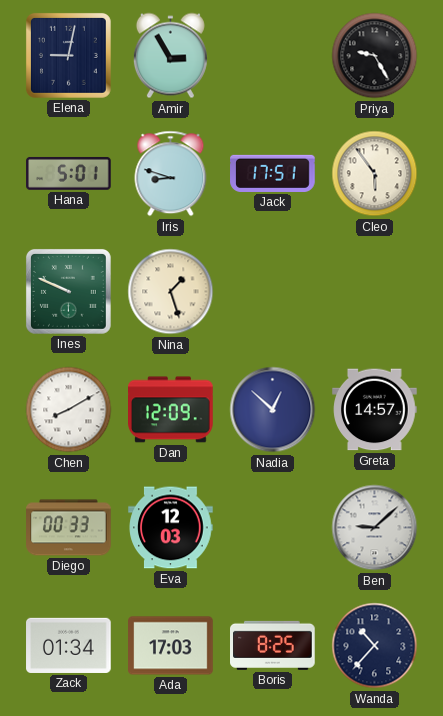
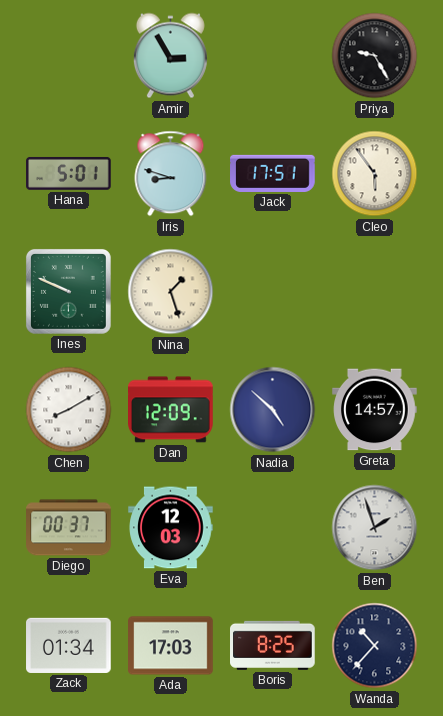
Elena: 9:02 -> none (68, 55)
Nadia: 12:52 -> 4:52 (273, 410)
Diego: 00:33 -> 00:37 (69, 528)
Ben: 9:08 -> 1:57 (375, 528)
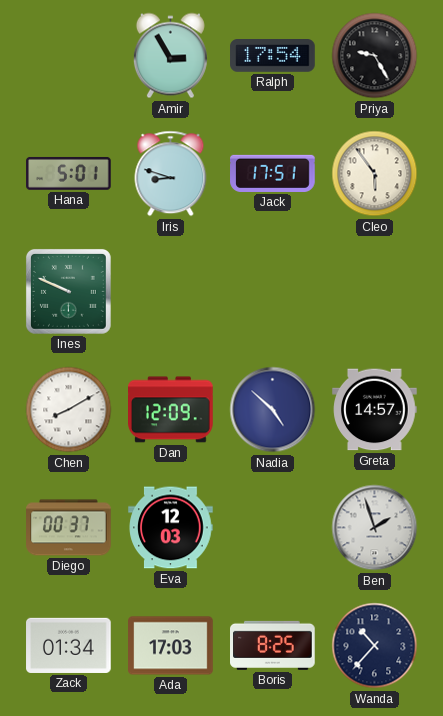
Ralph: none -> 17:54 (273, 56)
Nina: 1:27 -> none (171, 292)
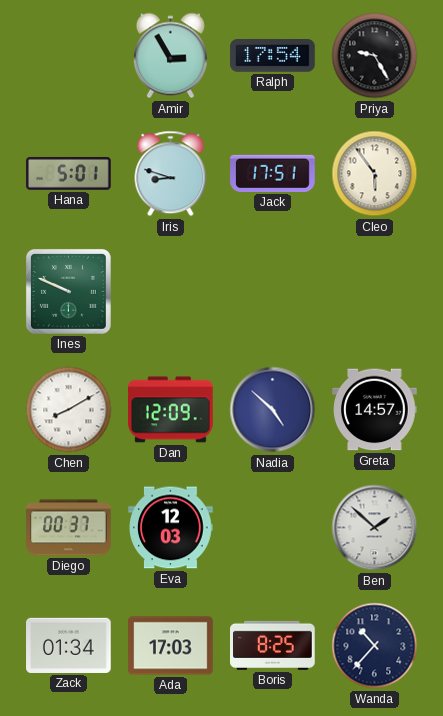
Ben: 1:57 -> 1:52 (375, 528)
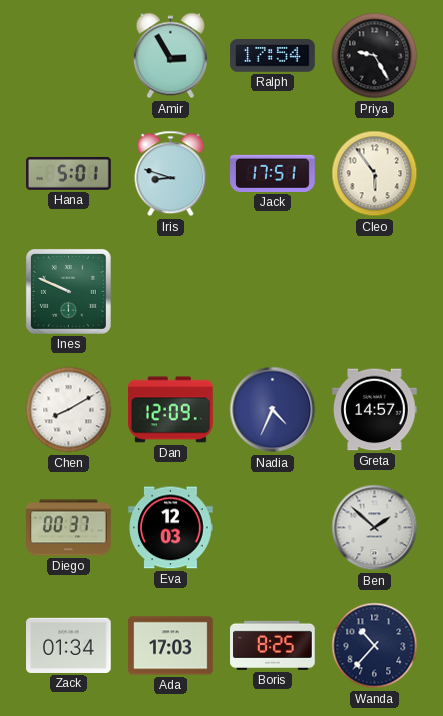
Nadia: 4:52 -> 4:34 (273, 410)
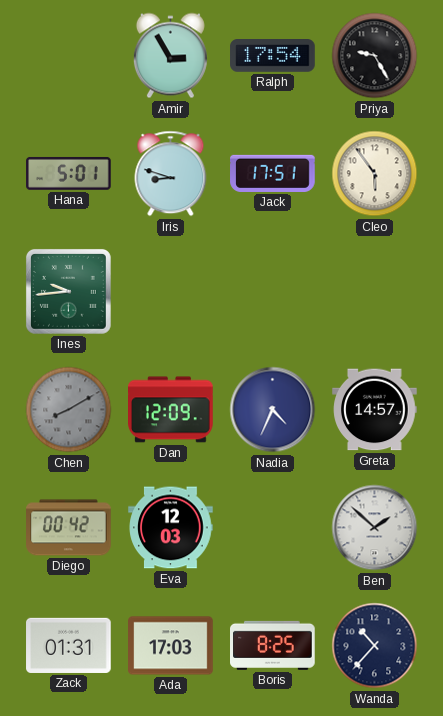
Ines: 9:49 -> 9:44 (68, 291)
Chen dial: white -> grey (69, 410)
Diego: 00:37 -> 00:42 (69, 528)
Zack: 01:34 -> 01:31 (69, 645)
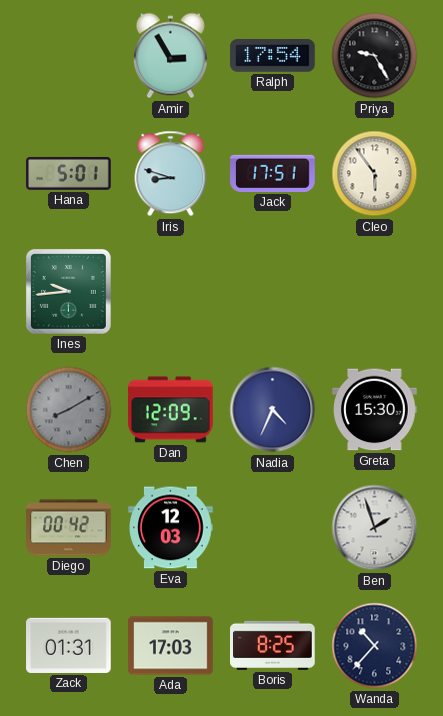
Greta: 14:57 -> 15:30 (375, 410)
Ben: 1:52 -> 1:57 (375, 528)
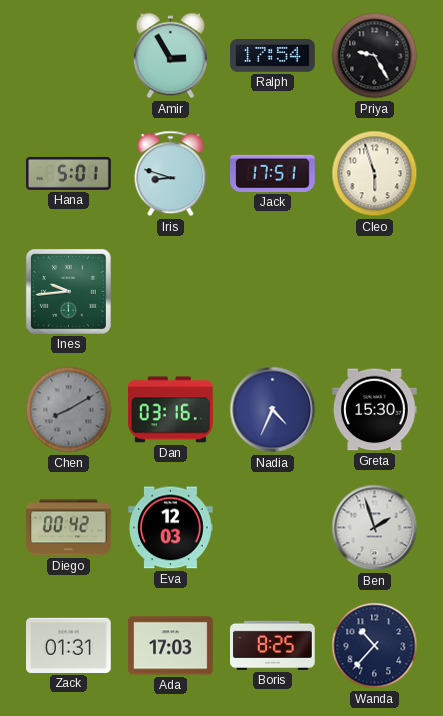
Cleo: 5:54 -> 5:57 (375, 174)
Dan: 12:09 -> 03:16 (171, 410)
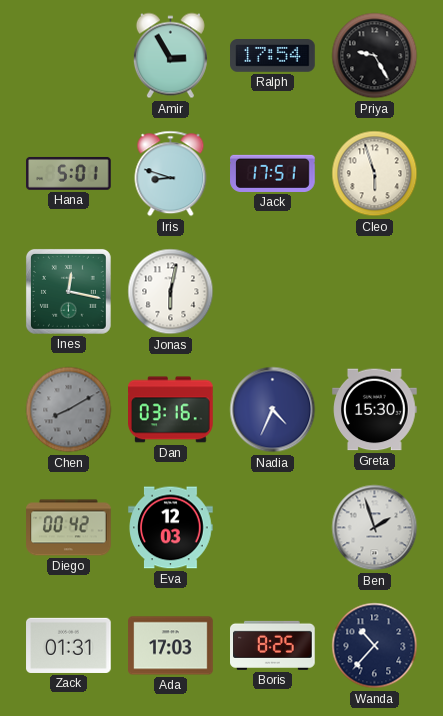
Ines: 9:44 -> 12:17 (68, 291)
Jonas: none -> 6:02 (171, 292)
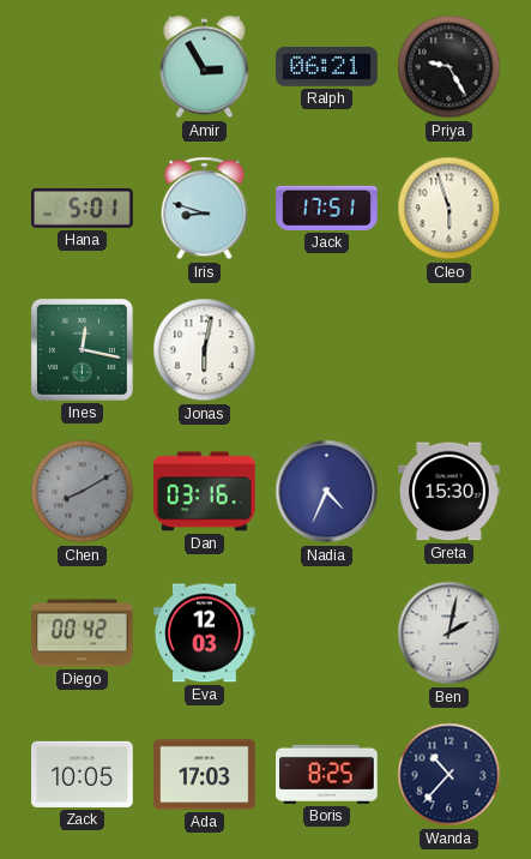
Ralph: 17:54 -> 06:21 (327, 67)
Ben: 1:57 -> 2:02 (449, 633)
Zack: 01:31 -> 10:05 (83, 774)
